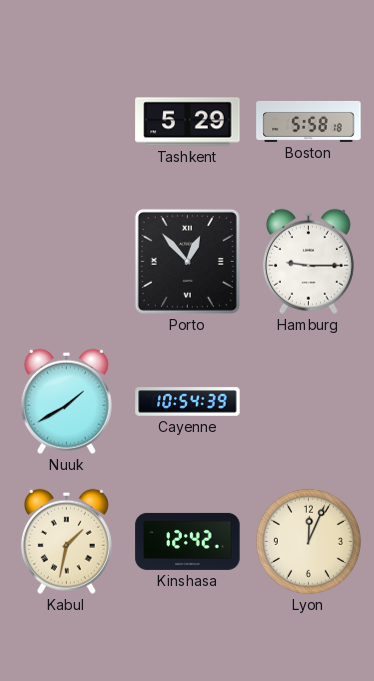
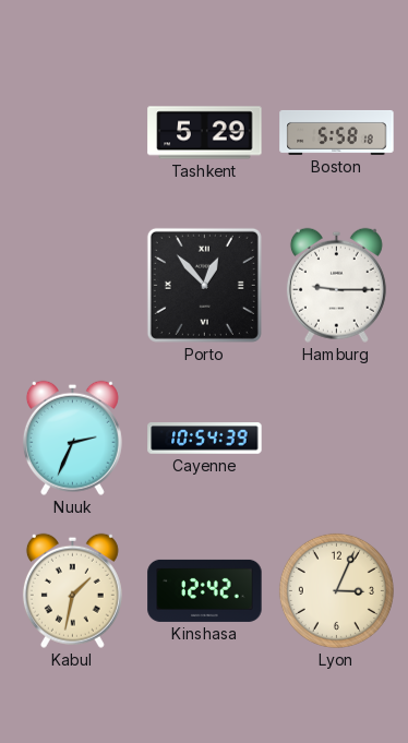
Nuuk: 1:40 -> 2:34 (72, 438)
Lyon: 12:04 -> 3:04 (336, 590)
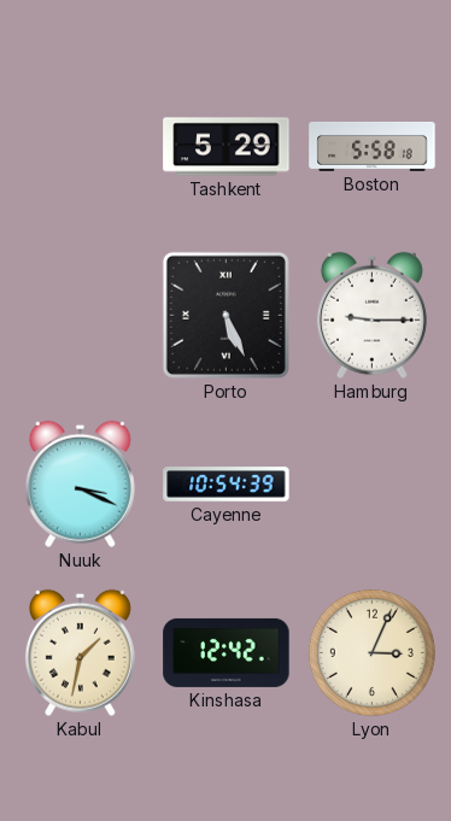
Porto: 12:53 -> 5:26 (225, 315)
Nuuk: 2:34 -> 3:19 (80, 483)
